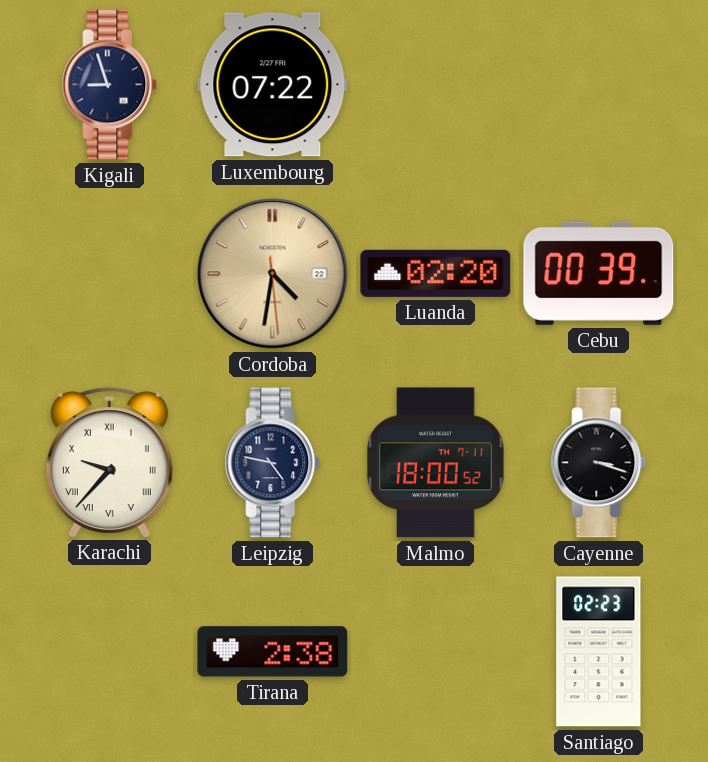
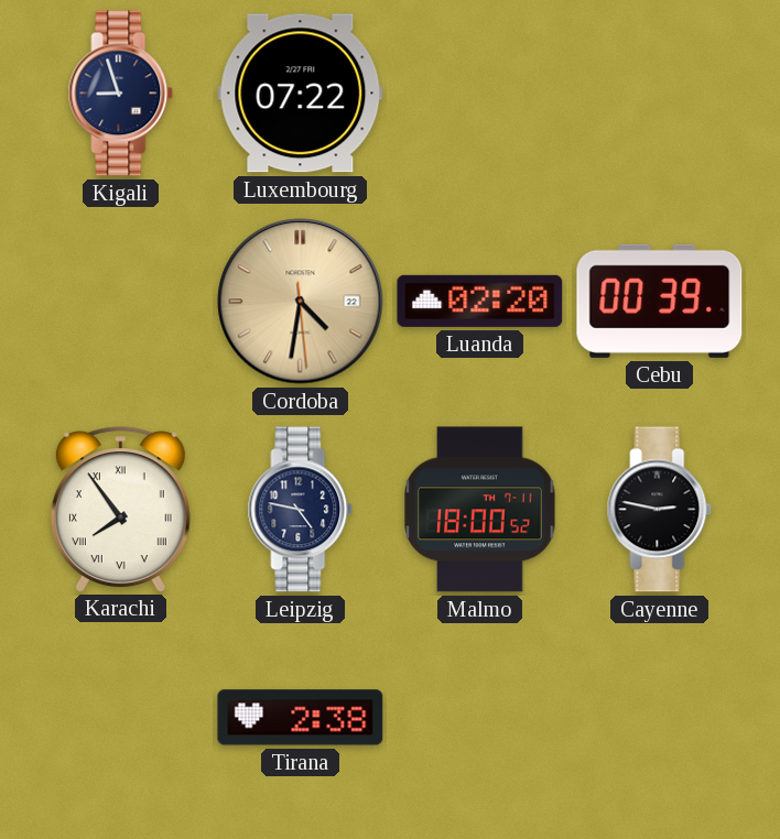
Karachi: 9:37 -> 7:54 (120, 509)
Cayenne: 3:18 -> 2:47 (660, 510)
Santiago: 02:23 -> none (599, 652)
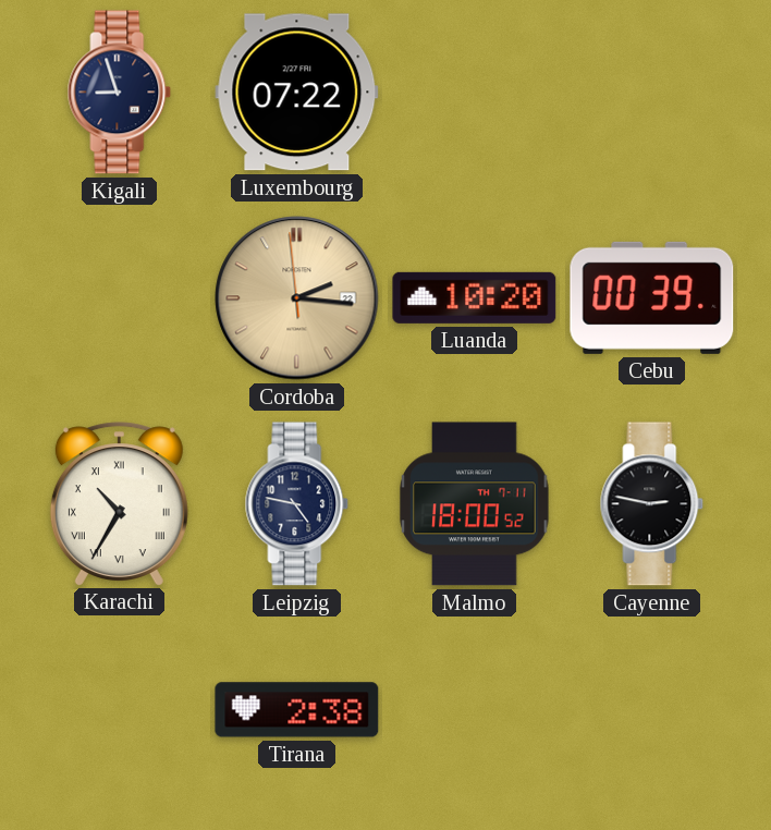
Cordoba: 4:31 -> 2:15 (297, 298)
Luanda: 02:20 -> 10:20 (475, 297)
Karachi: 7:54 -> 10:35 (119, 503)
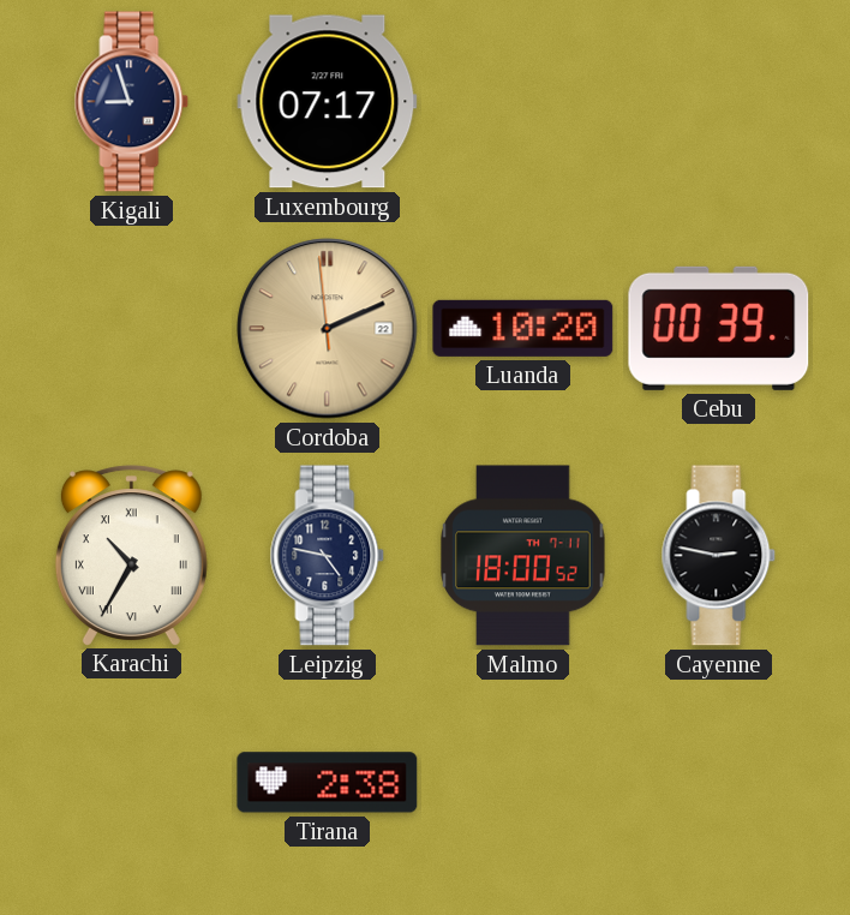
Luxembourg: 07:22 -> 07:17 (328, 102)
Cordoba: 2:15 -> 2:10 (328, 329)
